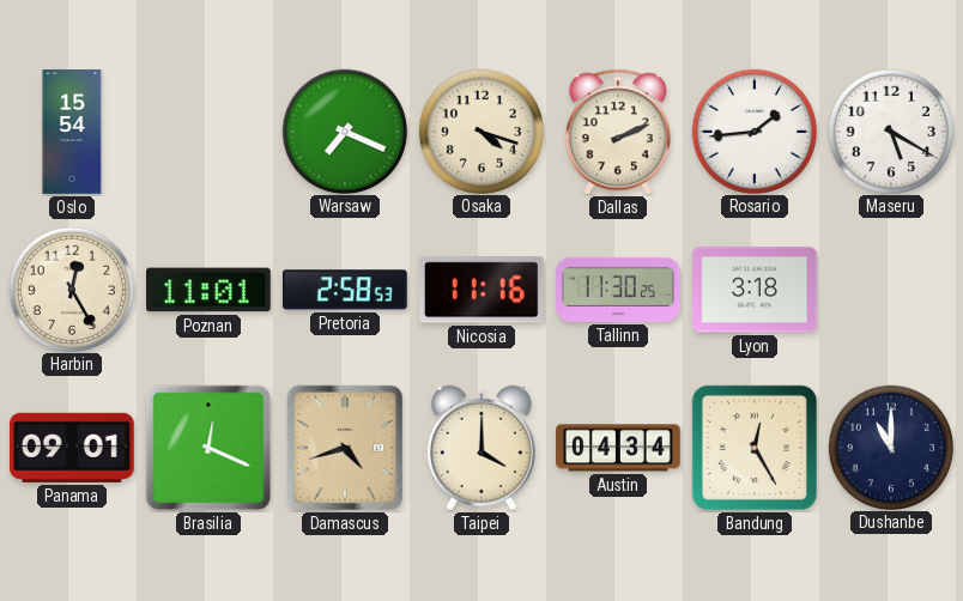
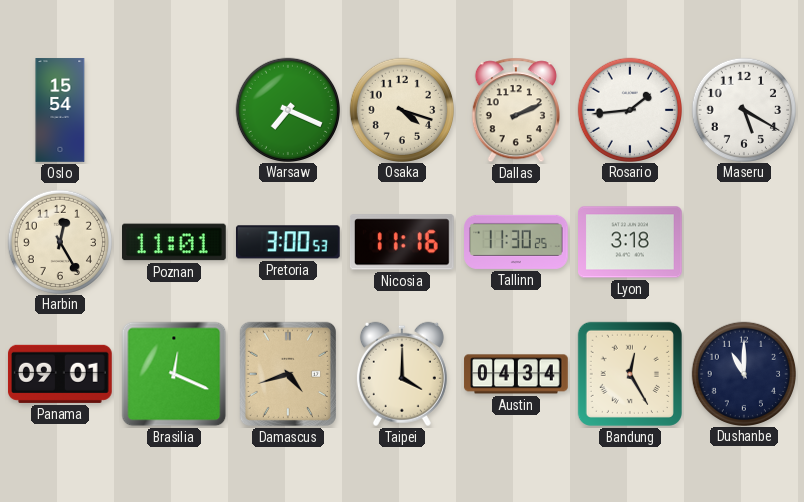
Pretoria: 2:58 -> 3:00 (288, 242)
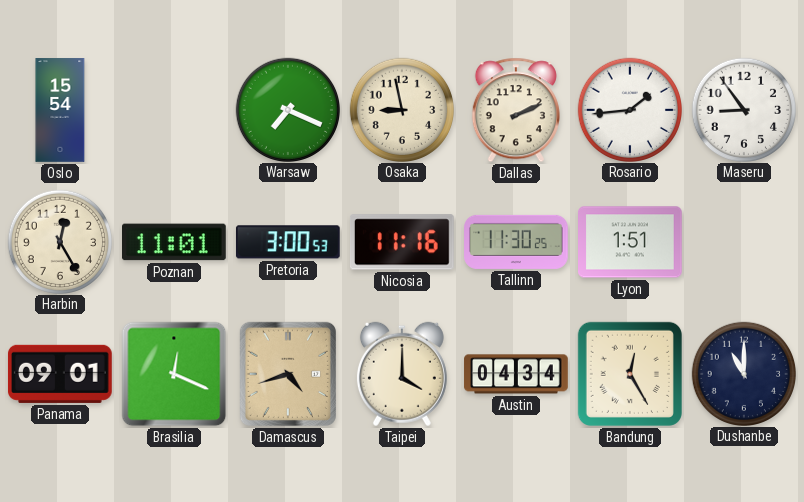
Osaka: 4:18 -> 8:58 (401, 109)
Maseru: 5:20 -> 8:54 (743, 109)
Lyon: 3:18 -> 1:51 (631, 242)
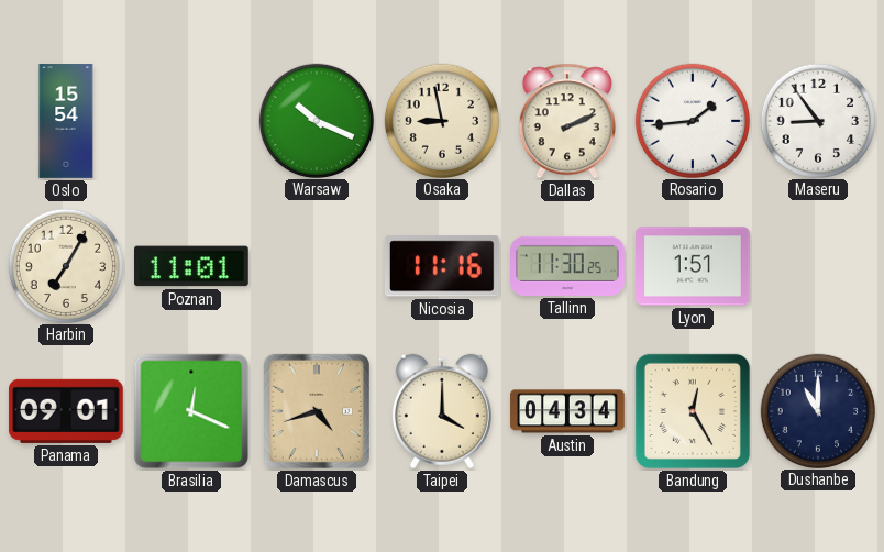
Warsaw: 7:19 -> 10:19 (316, 120)
Harbin: 12:25 -> 7:05 (65, 265)
Pretoria: 3:00 -> none (288, 242)
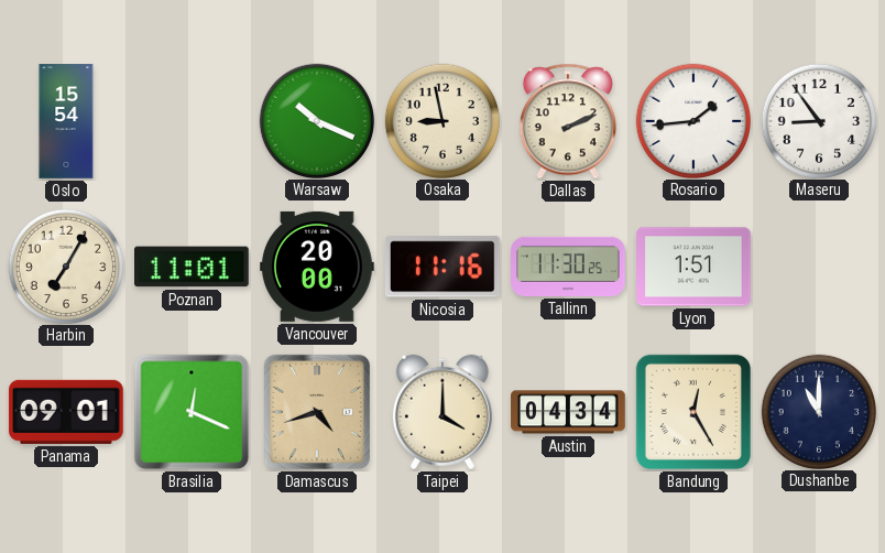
Vancouver: none -> 20:00 (318, 267)
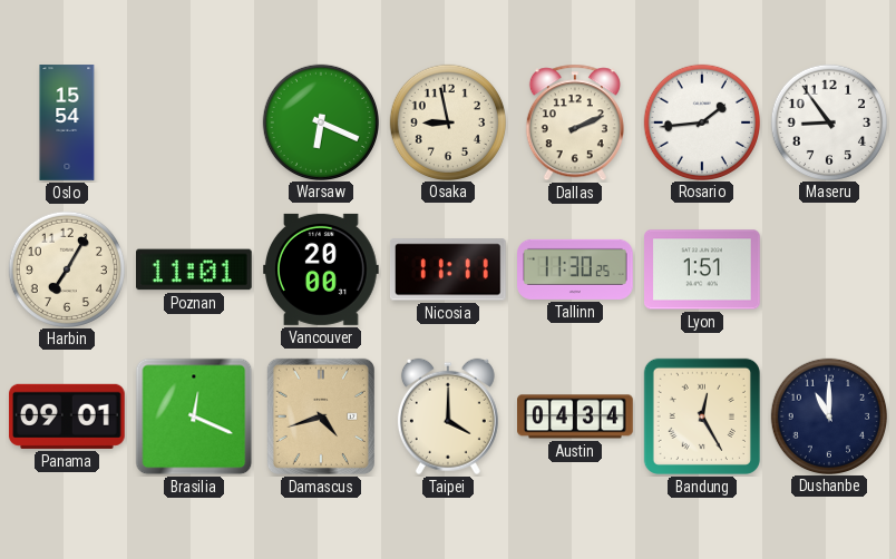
Warsaw: 10:19 -> 6:19 (320, 121)
Nicosia: 11:16 -> 11:11 (448, 269)
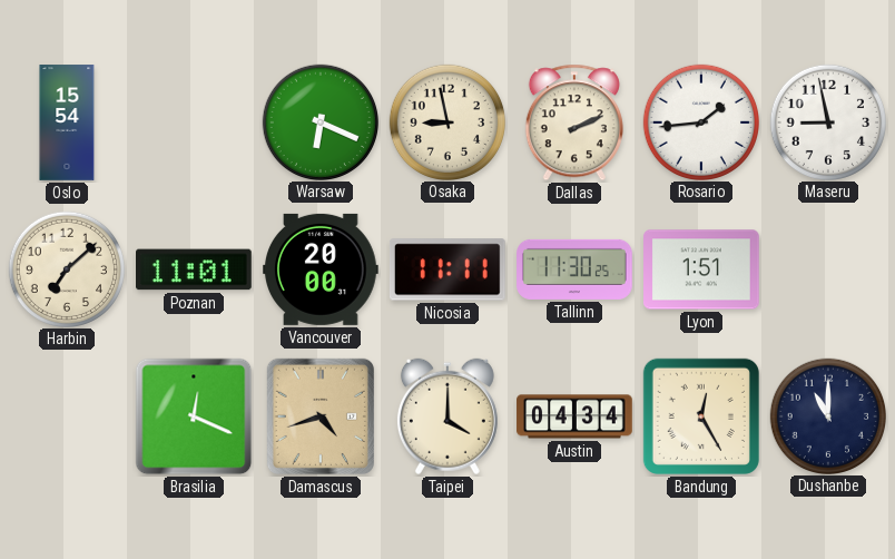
Maseru: 8:54 -> 8:58 (827, 121)
Harbin: 7:05 -> 7:08 (66, 268)
Panama: 09:01 -> none (67, 416)
